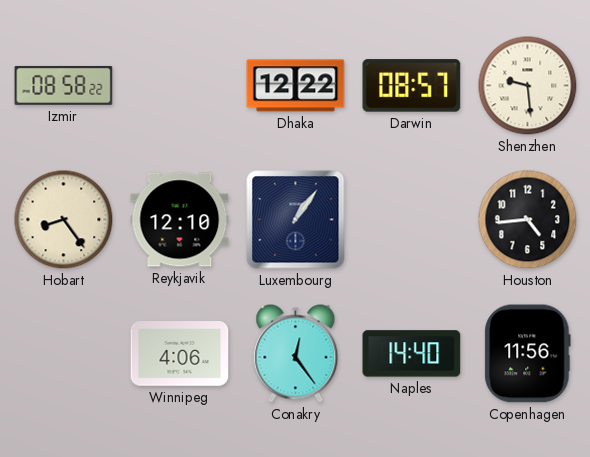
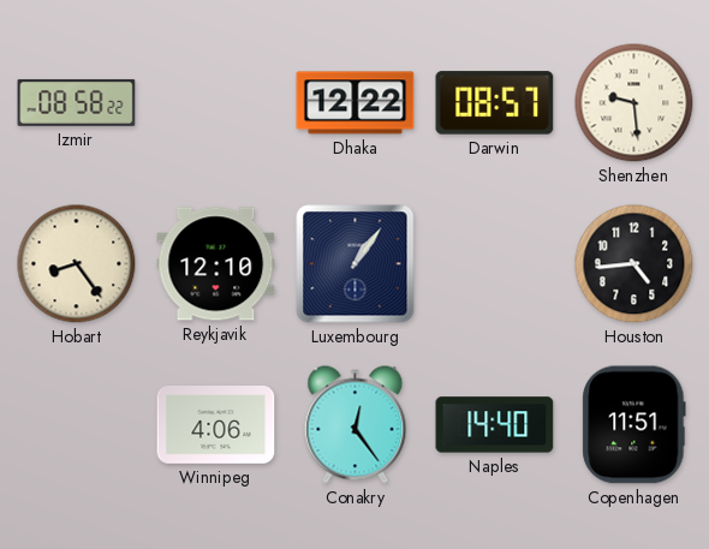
Copenhagen: 11:56 -> 11:51 (634, 425)
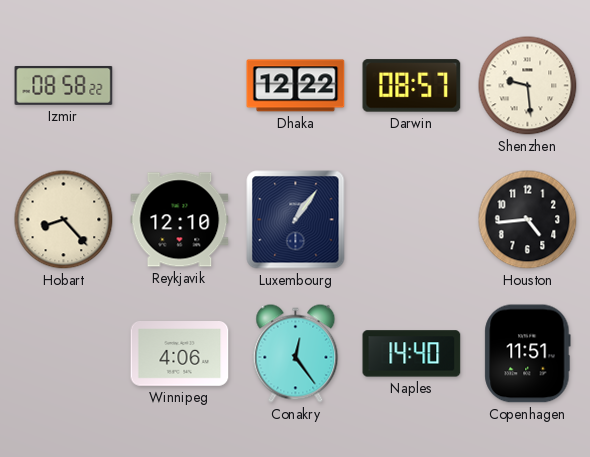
Hobart: 8:24 -> 8:23 (64, 220)
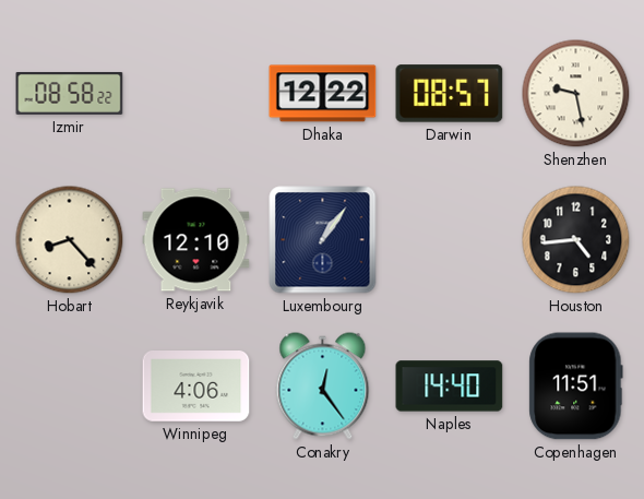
Shenzhen: 9:29 -> 9:28 (576, 94)
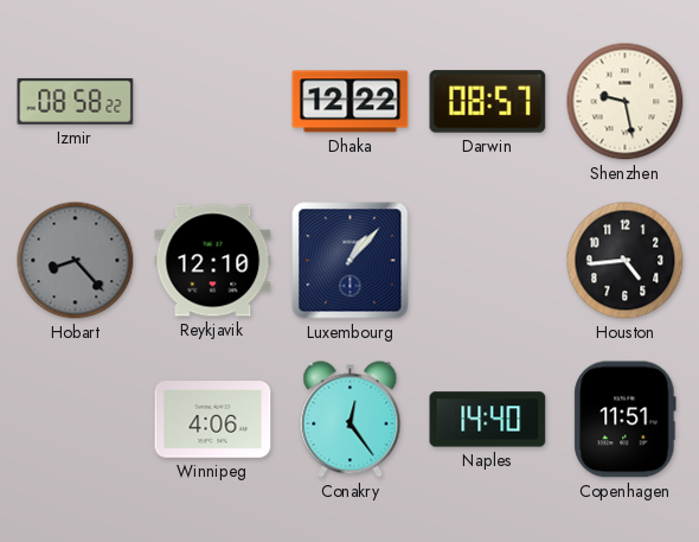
Hobart dial: cream -> grey (76, 261)
Luxembourg: 1:06 -> 1:07 (351, 261)
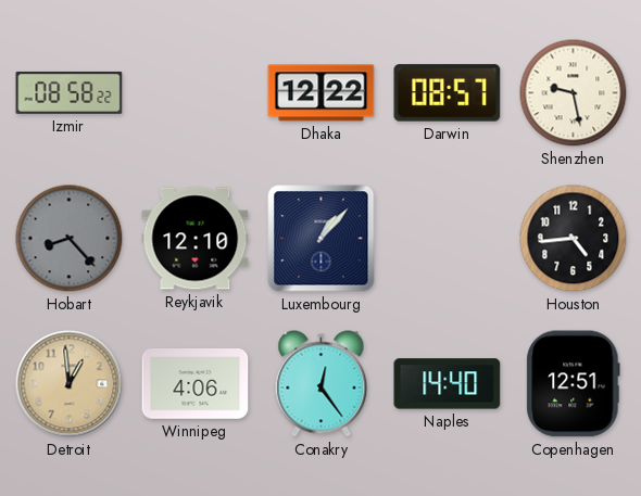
Detroit: none -> 12:59 (70, 384)
Copenhagen: 11:51 -> 12:51 (574, 384)
